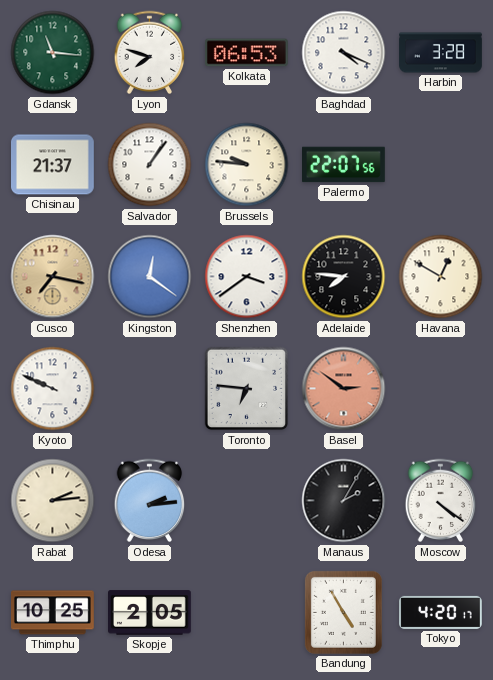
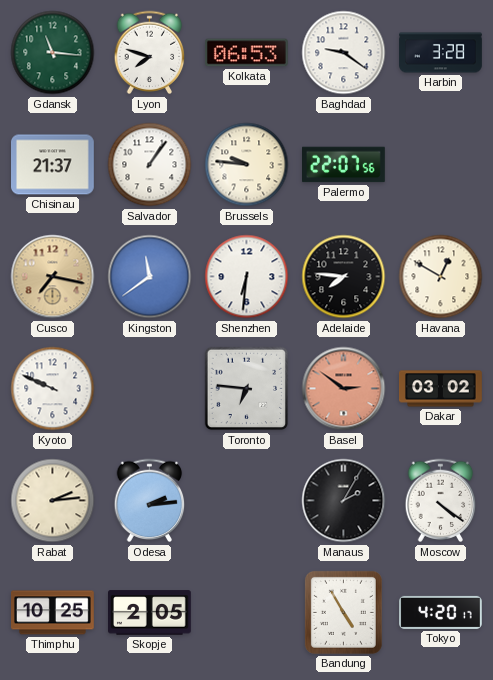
Baghdad: 4:19 -> 9:21 (344, 53)
Kingston: 12:21 -> 11:39 (150, 277)
Shenzhen: 3:39 -> 6:31 (247, 277)
Dakar: none -> 03:02 (441, 389)
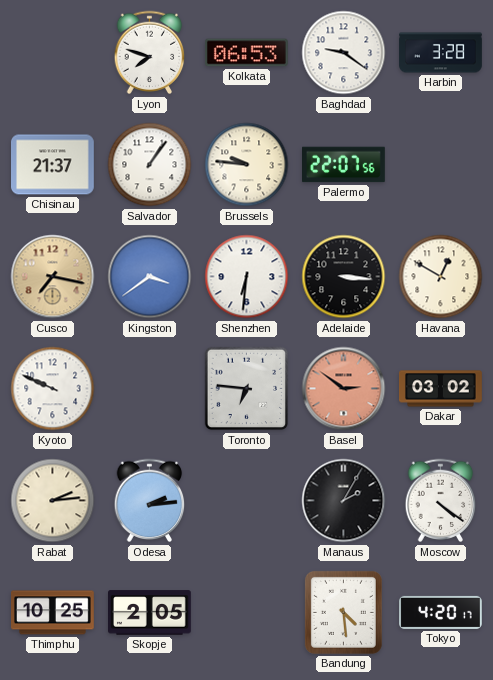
Gdansk: 11:16 -> none (53, 53)
Kingston: 11:39 -> 3:39 (150, 277)
Adelaide: 7:46 -> 3:16 (344, 277)
Bandung: 4:55 -> 4:29 (343, 612)
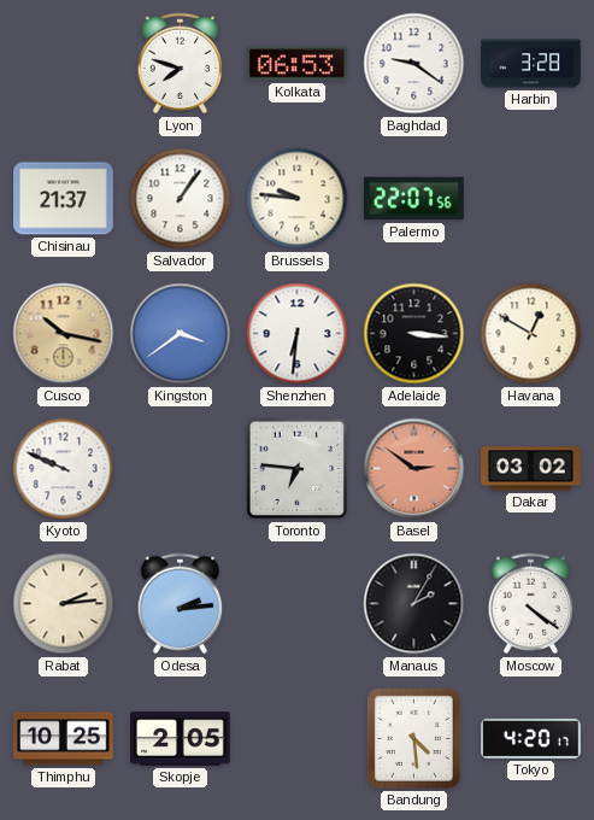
Cusco: 7:17 -> 10:17 (64, 334)
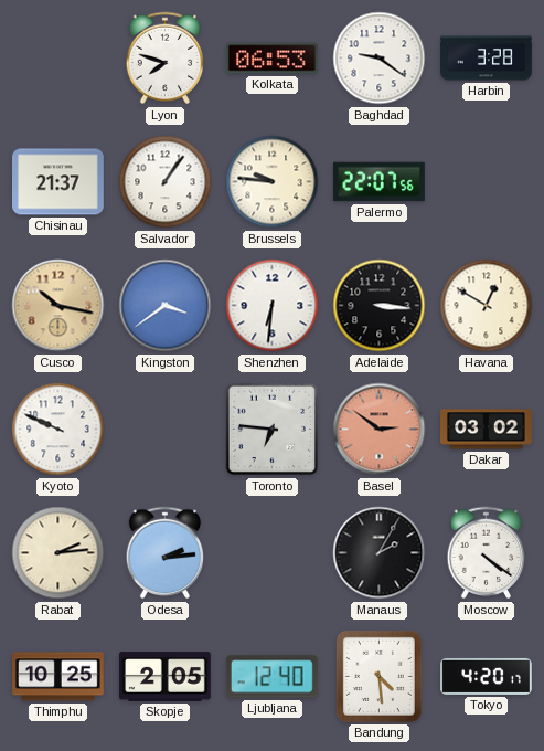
Ljubljana: none -> 12:40 (271, 677)
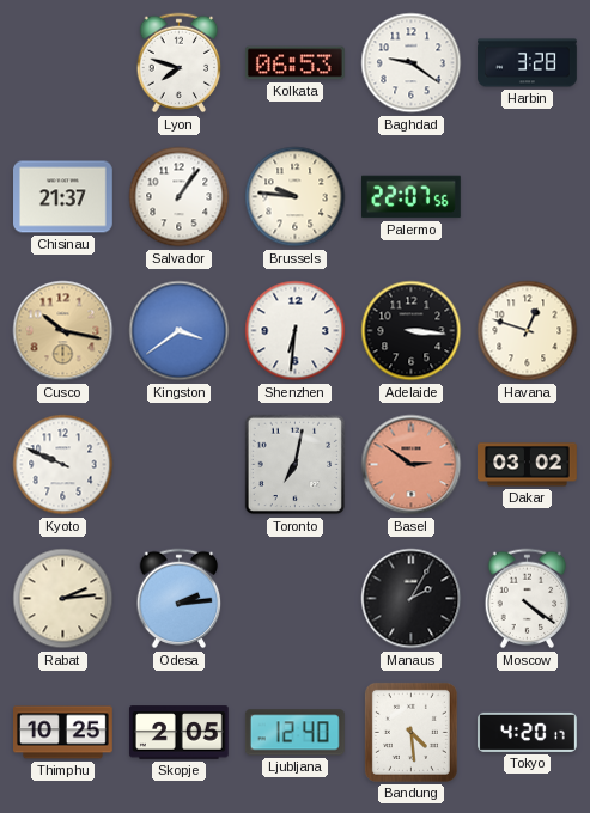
Havana: 12:50 -> 12:48 (528, 331)
Toronto: 6:46 -> 7:02 (296, 465)
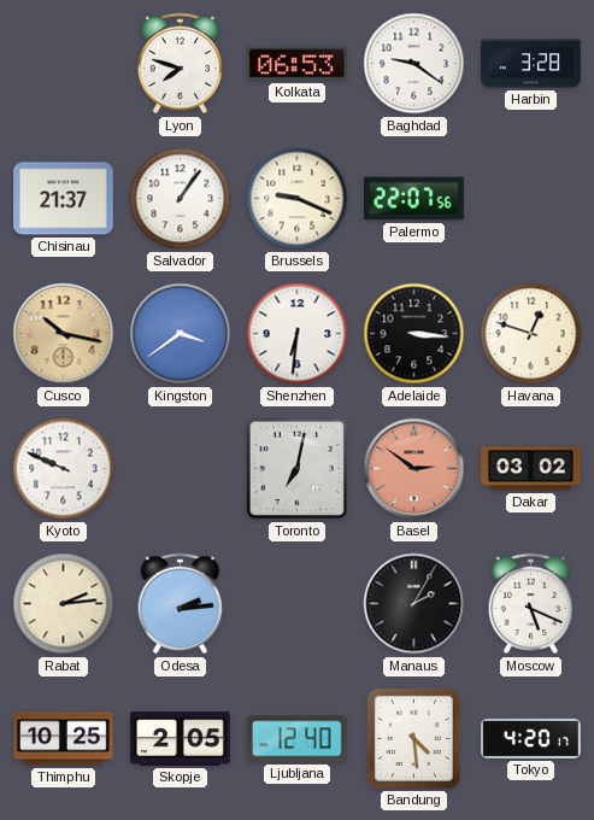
Brussels: 9:46 -> 9:19 (298, 199)
Moscow: 4:21 -> 5:19 (531, 604)
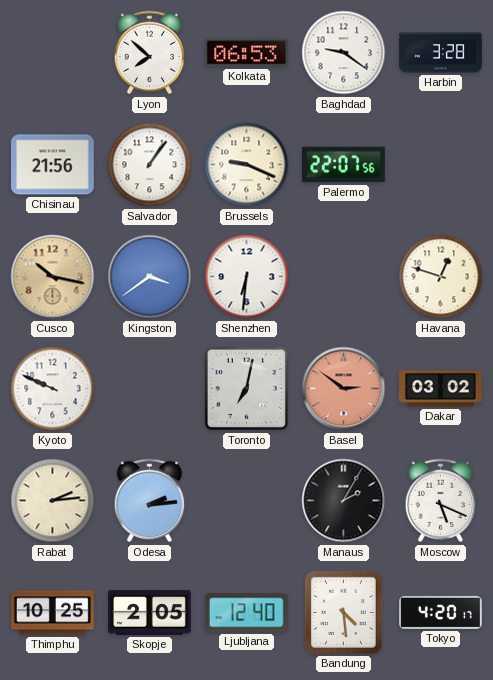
Lyon: 7:48 -> 7:52 (150, 53)
Chisinau: 21:37 -> 21:56 (53, 165)
Adelaide: 3:16 -> none (414, 334)
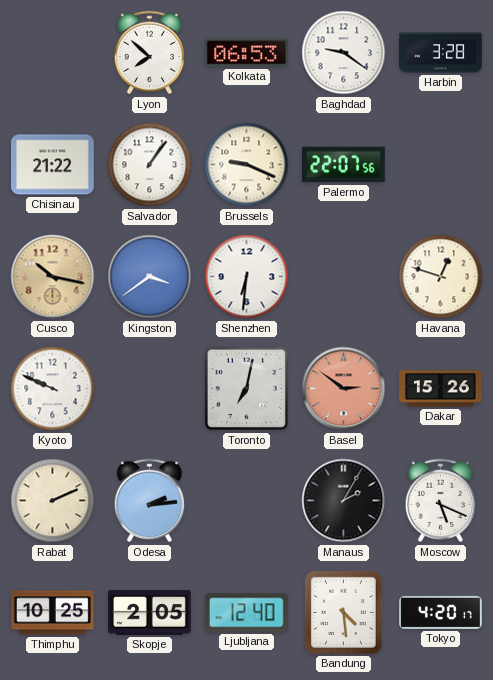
Chisinau: 21:56 -> 21:22 (53, 165)
Dakar: 03:02 -> 15:26 (441, 389)
Rabat: 2:14 -> 2:11 (53, 501)
